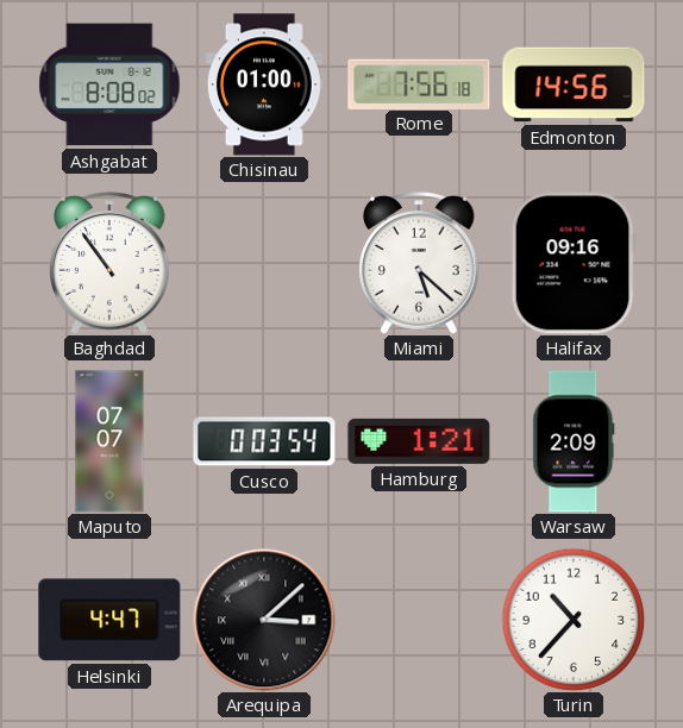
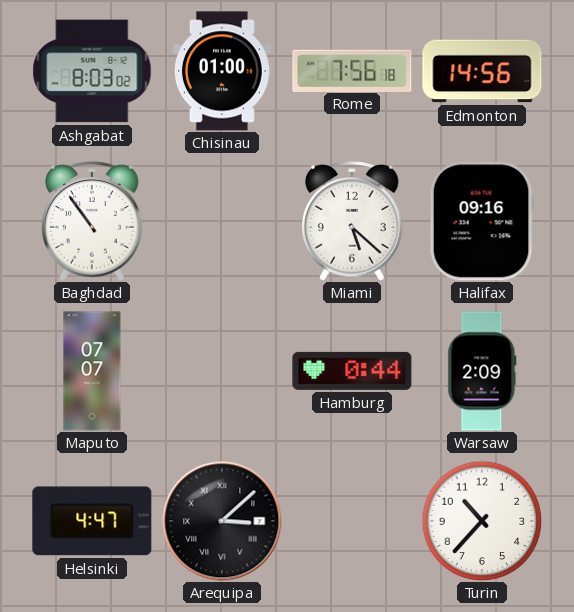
Ashgabat: 8:08 -> 8:03 (92, 71)
Cusco: 0:03 -> none (264, 441)
Hamburg: 1:21 -> 0:44 (352, 371)
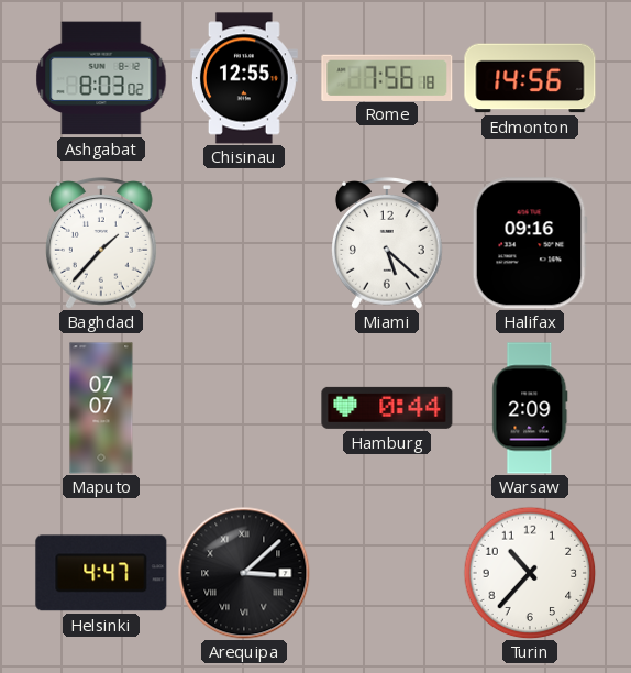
Chisinau: 01:00 -> 12:55 (244, 78)
Baghdad: 10:54 -> 1:37 (102, 243)
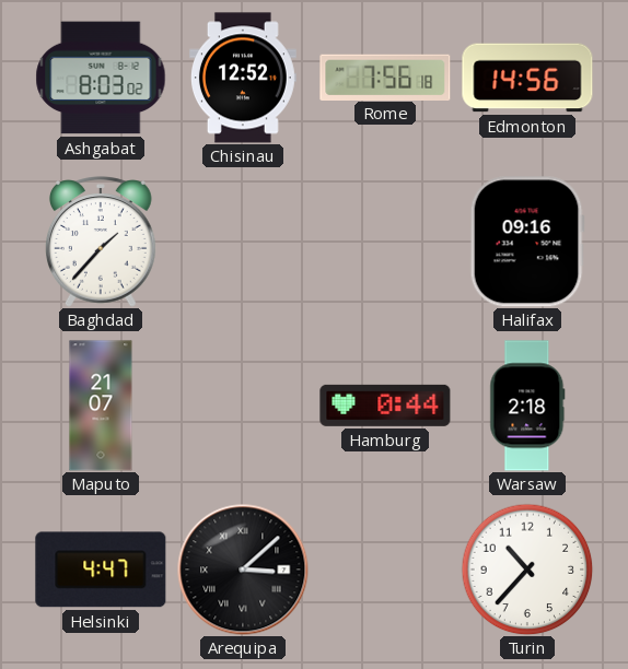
Chisinau: 12:55 -> 12:52 (243, 78)
Miami: 5:22 -> none (388, 243)
Maputo: 07:07 -> 21:07 (101, 406)
Warsaw: 2:09 -> 2:18 (527, 406)
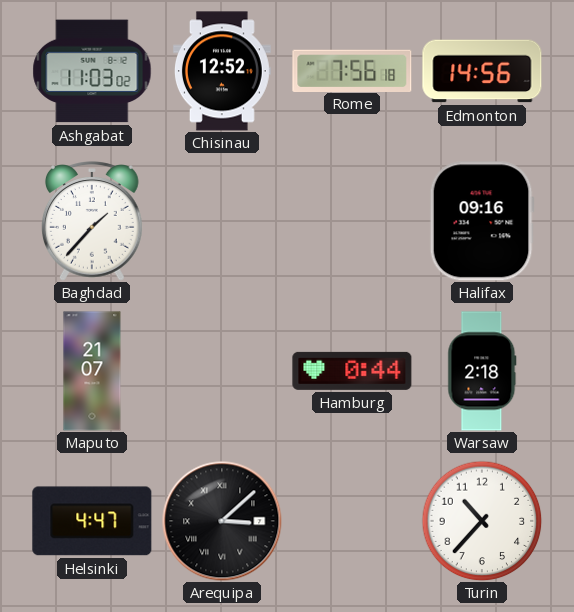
Ashgabat: 8:03 -> 11:03 (92, 71)
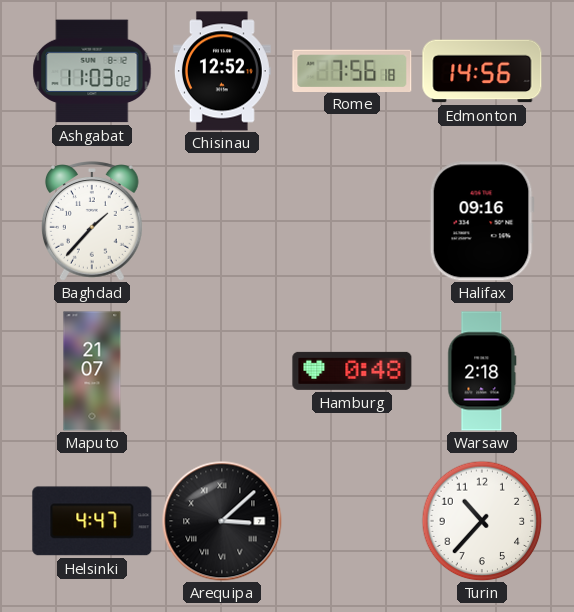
Hamburg: 0:44 -> 0:48 (352, 371)
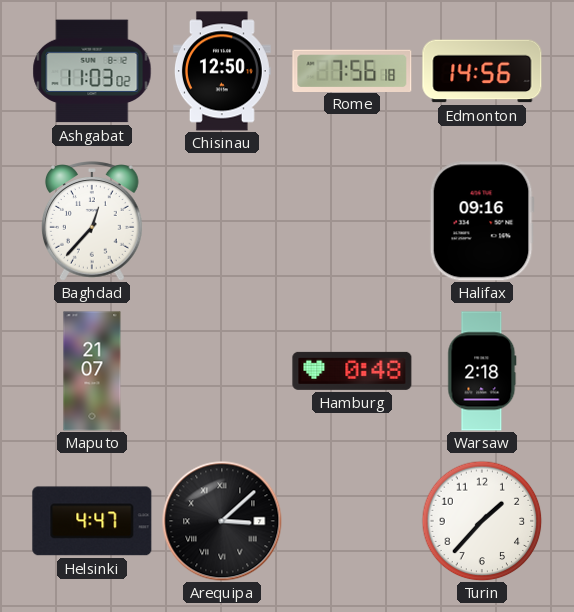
Chisinau: 12:52 -> 12:50 (222, 71)
Baghdad: 1:37 -> 12:37 (93, 221)
Turin: 10:37 -> 1:37 (482, 521)
